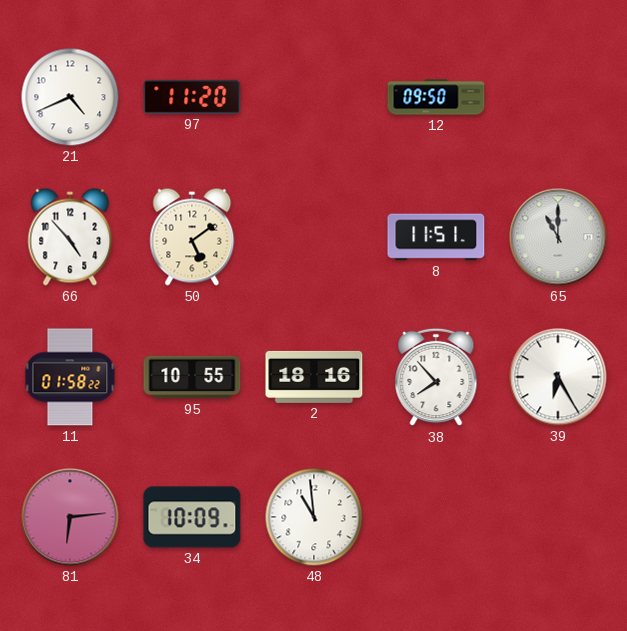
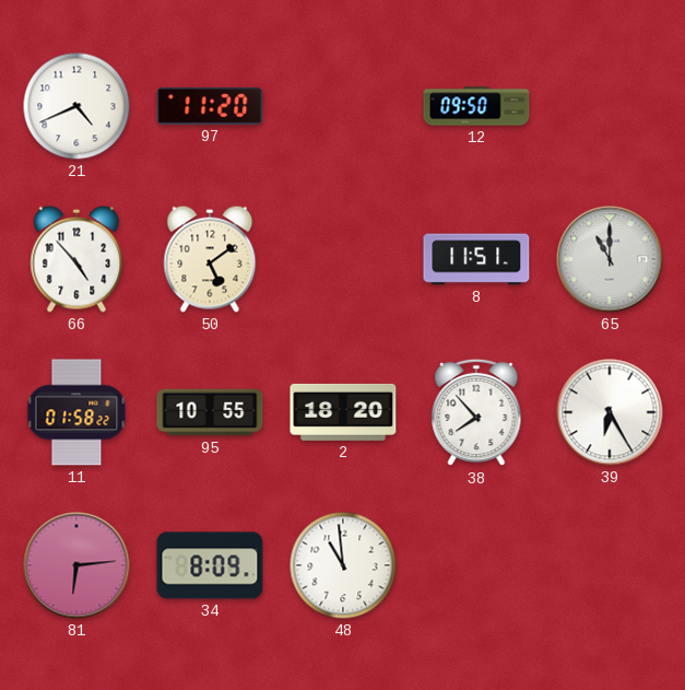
2: 18:16 -> 18:20 (343, 412)
34: 10:09 -> 8:09 (210, 565)
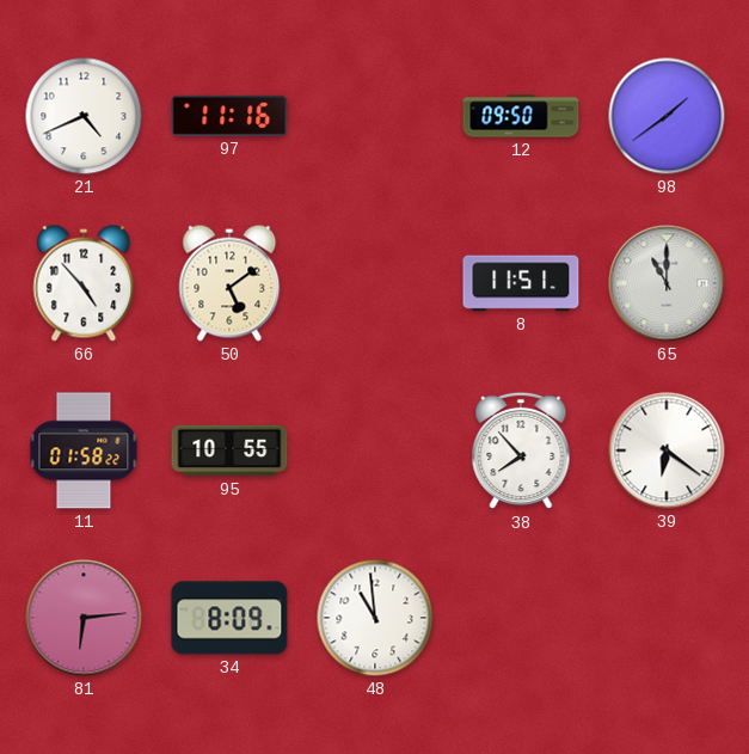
97: 11:20 -> 11:16 (229, 116)
98: none -> 1:39 (667, 116)
2: 18:20 -> none (343, 412)
39: 6:25 -> 6:21 (667, 450)
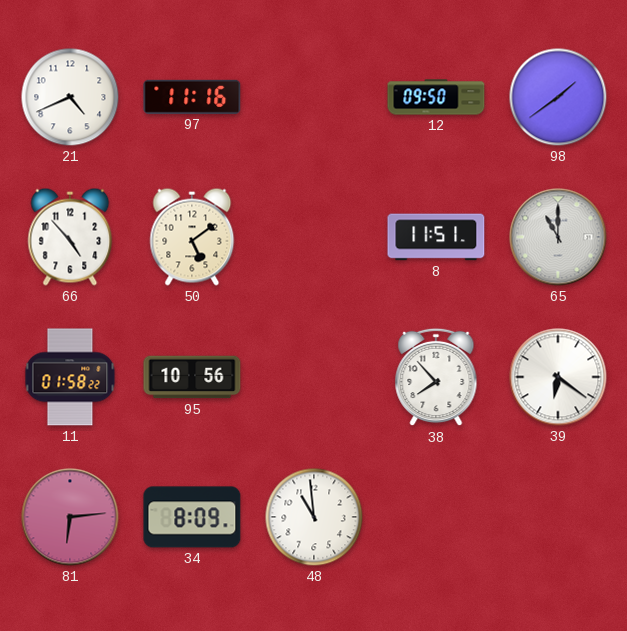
95: 10:55 -> 10:56 (192, 377)
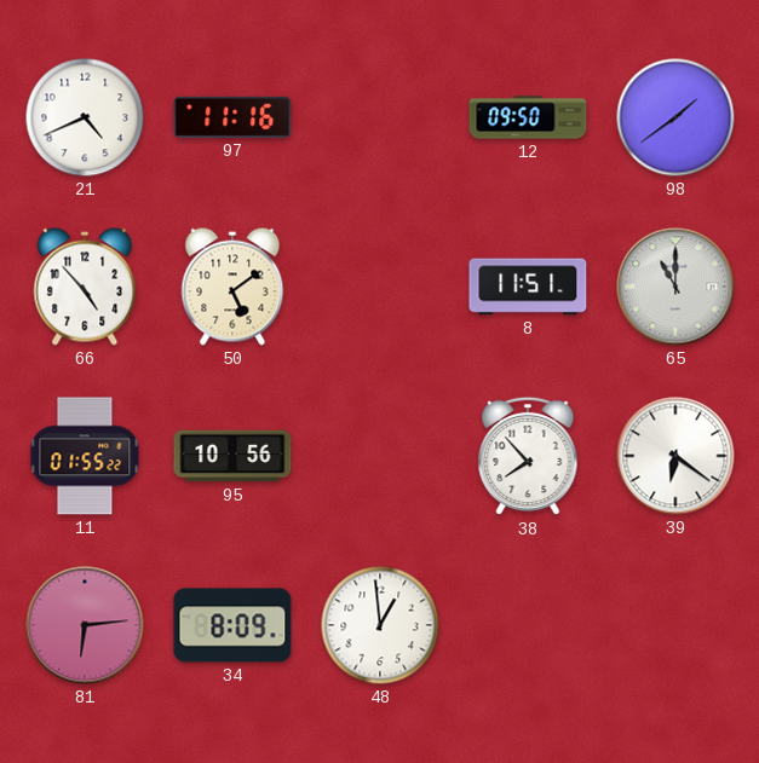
11: 01:58 -> 01:55 (85, 456)
48: 10:59 -> 12:59 (380, 625)
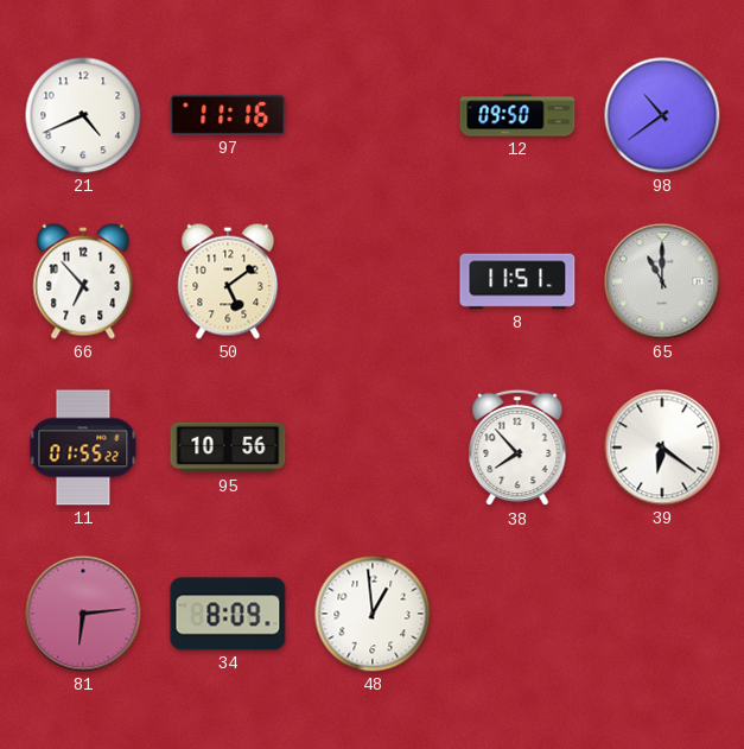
98: 1:39 -> 10:39 (662, 115)
66: 4:53 -> 6:53 (83, 281)
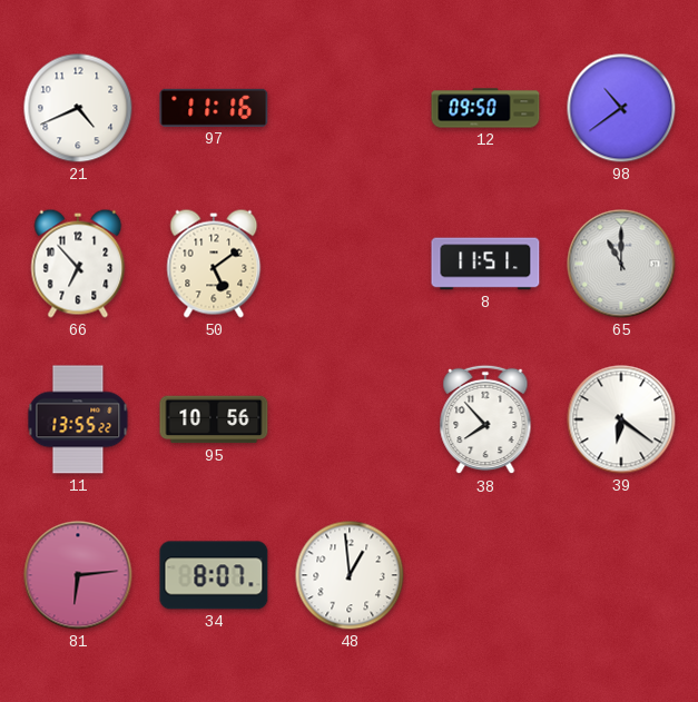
11: 01:55 -> 13:55 (78, 419)
34: 8:09 -> 8:07 (214, 575)
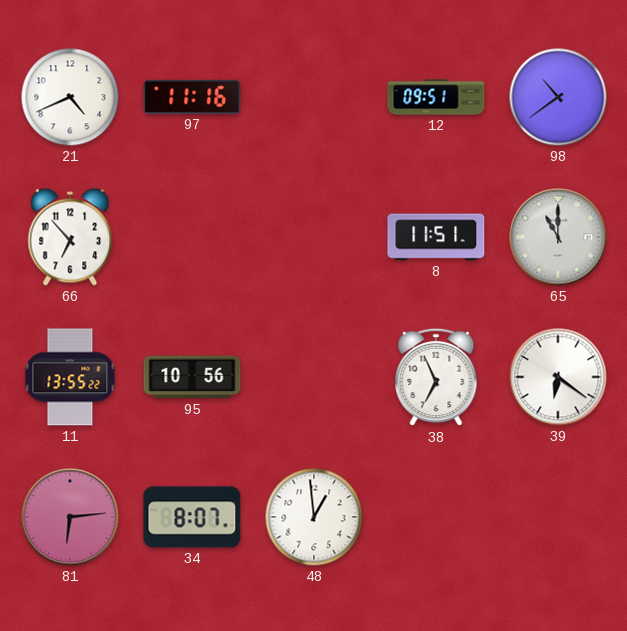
12: 09:50 -> 09:51 (436, 97)
50: 5:09 -> none (214, 264)
38: 7:53 -> 6:56 (436, 377)
